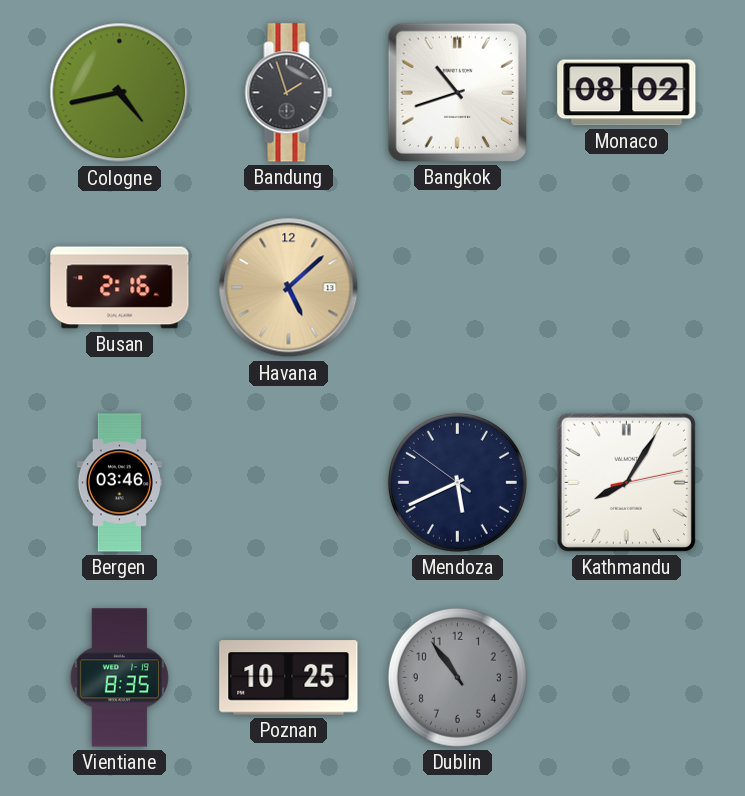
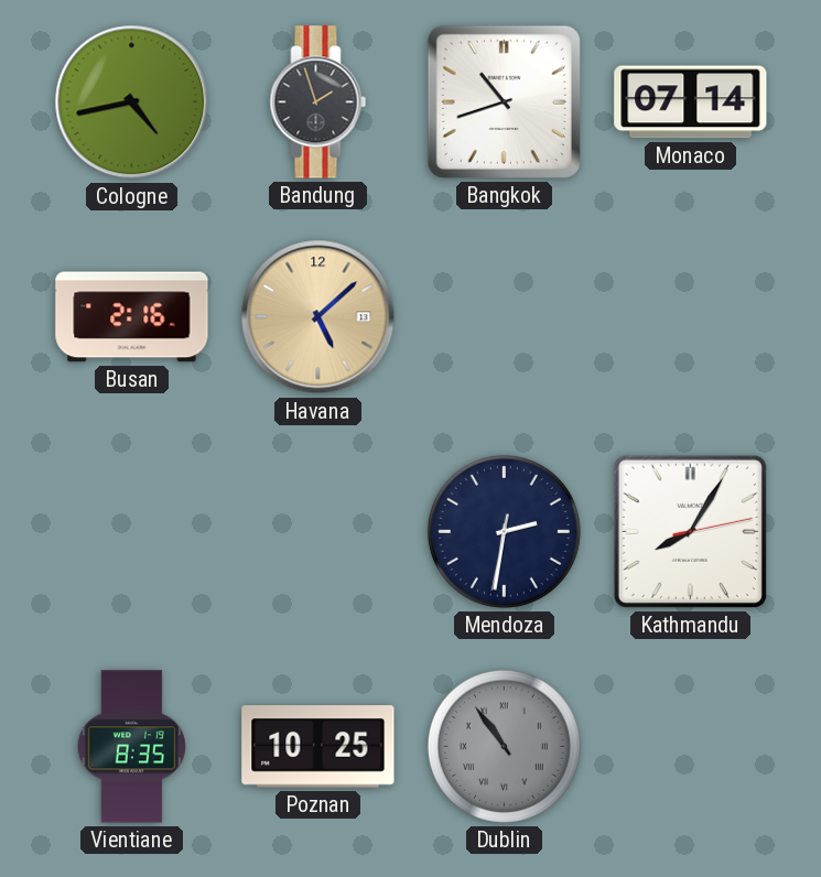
Monaco: 08:02 -> 07:14 (691, 102)
Bergen: 03:46 -> none (119, 483)
Mendoza: 5:40 -> 2:31 (504, 531)
Dublin numerals: Arabic -> Roman (504, 746)
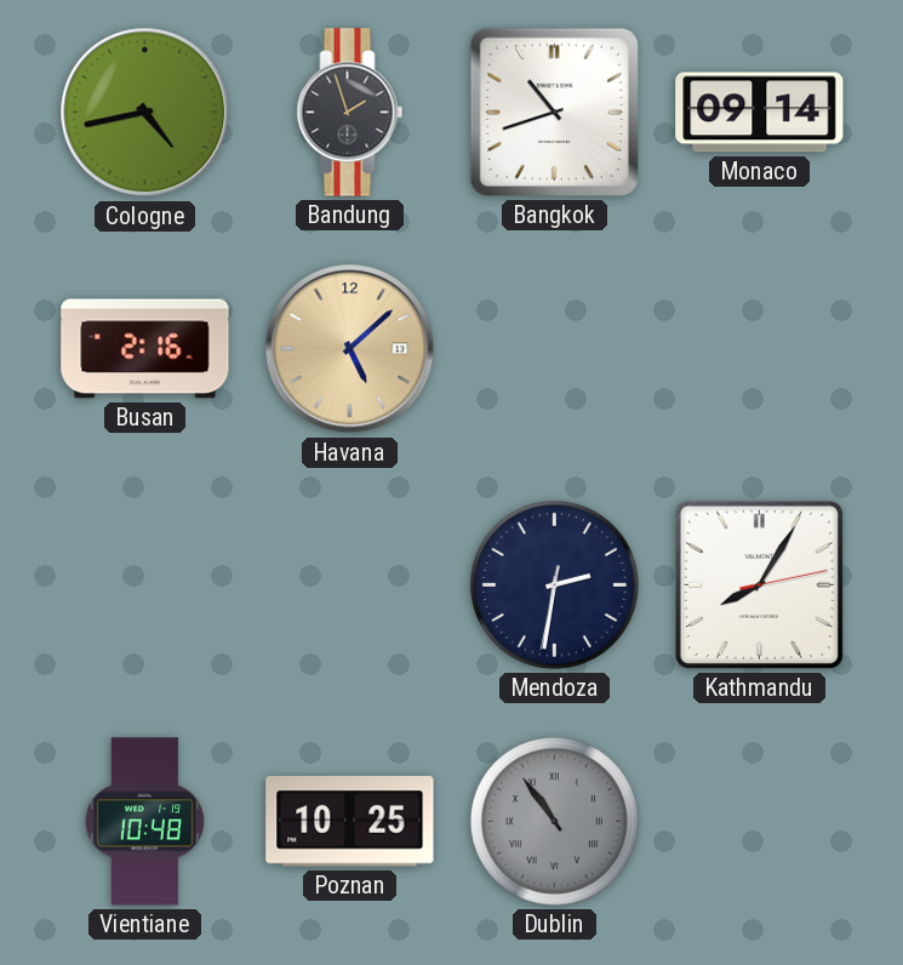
Monaco: 07:14 -> 09:14 (760, 113)
Vientiane: 8:35 -> 10:48 (144, 822)
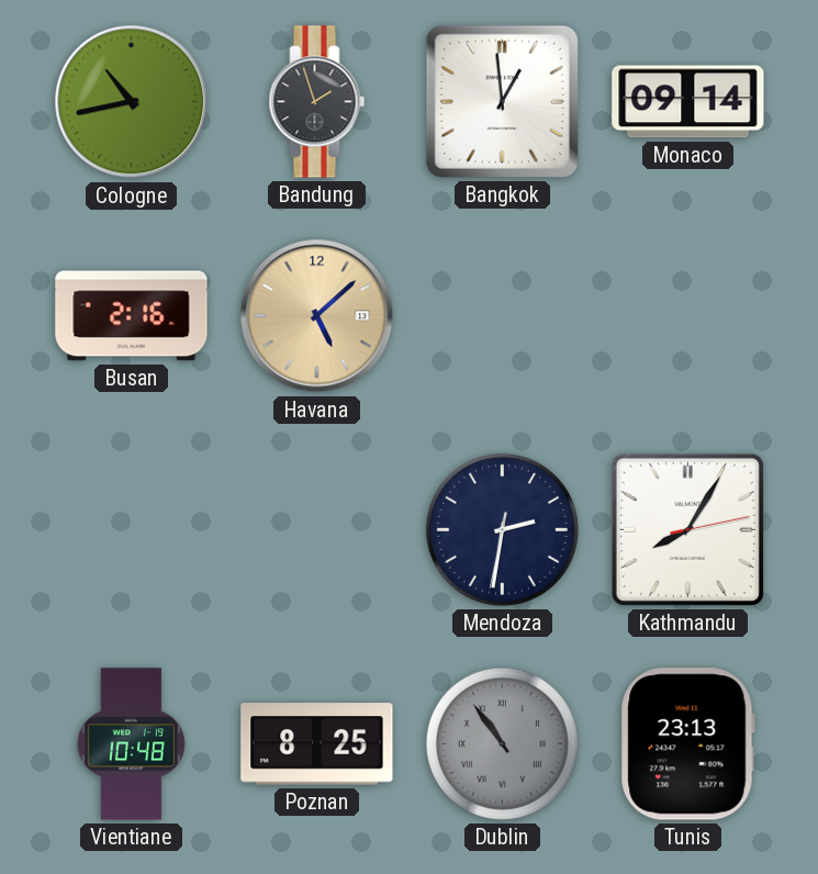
Cologne: 4:43 -> 10:43 (132, 102)
Bangkok: 10:42 -> 12:59 (502, 101)
Poznan: 10:25 -> 8:25 (317, 744)
Tunis: none -> 23:13 (687, 744)
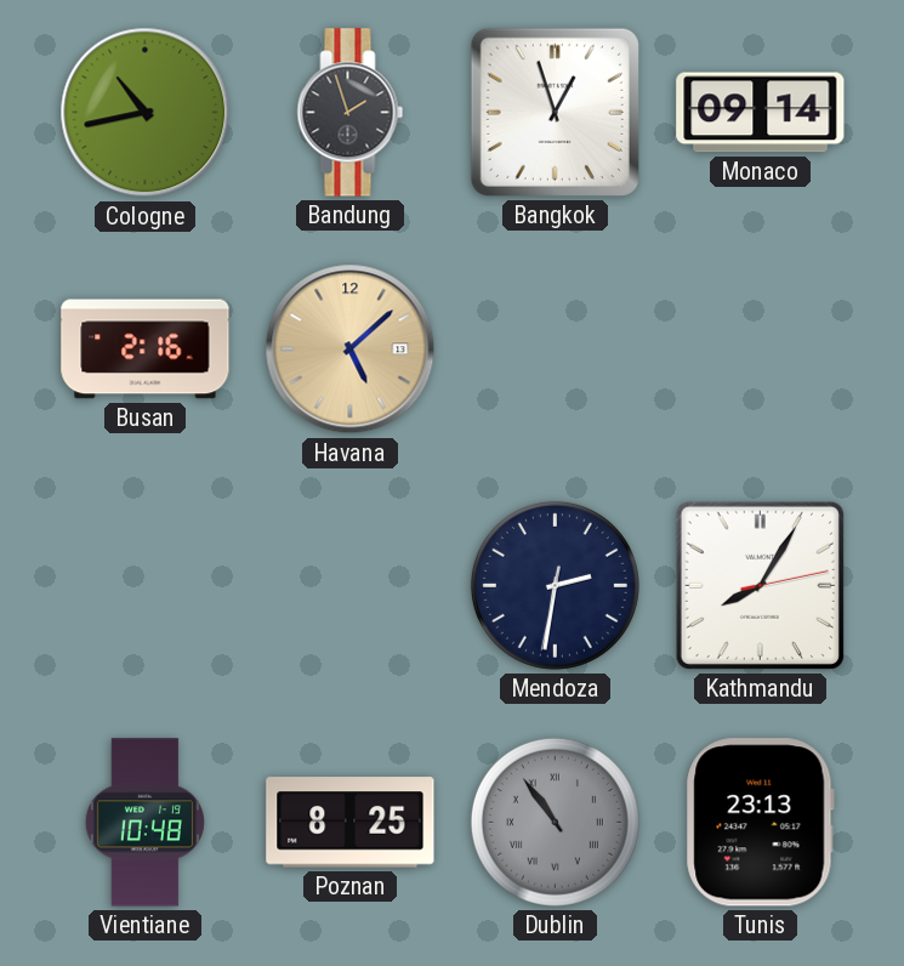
Bangkok: 12:59 -> 12:57 (555, 112)
